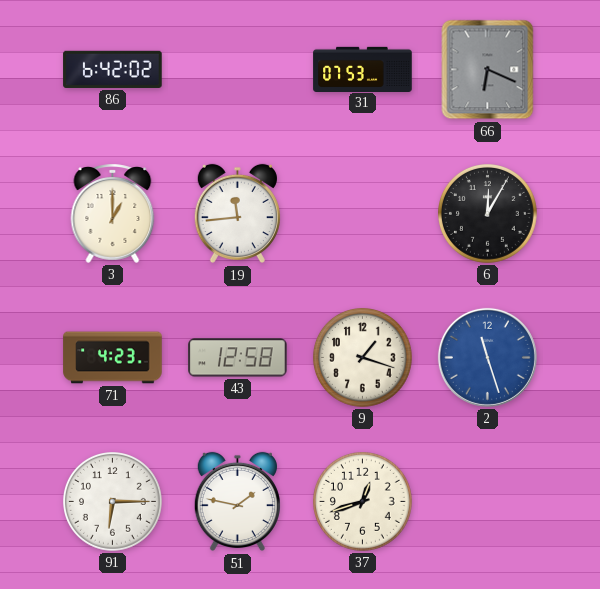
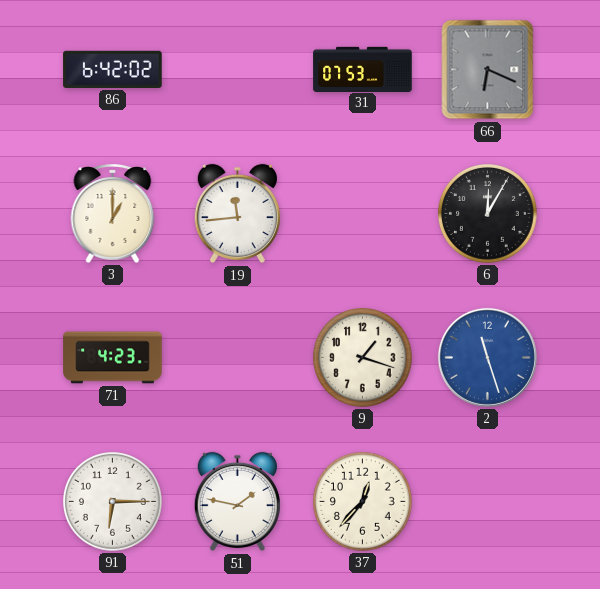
43: 12:58 -> none (238, 358)
37: 12:42 -> 12:37 (363, 502)
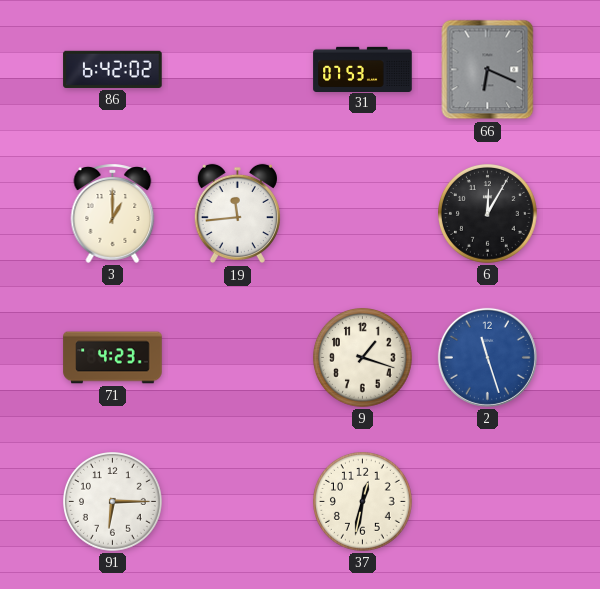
51: 1:47 -> none (237, 502)
37: 12:37 -> 12:32 (363, 502)
